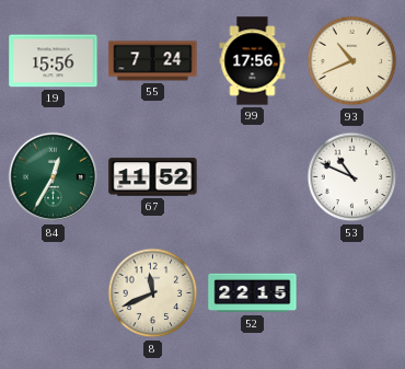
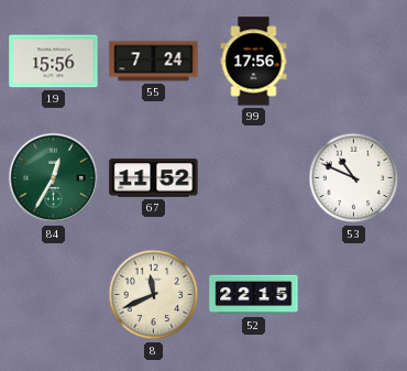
93: 10:41 -> none (352, 61)
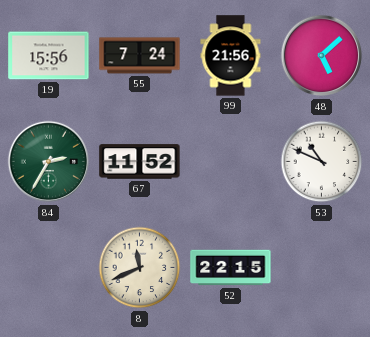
99: 17:56 -> 21:56 (231, 56)
48: none -> 5:08 (322, 56)
84: 12:35 -> 2:35 (49, 162)
